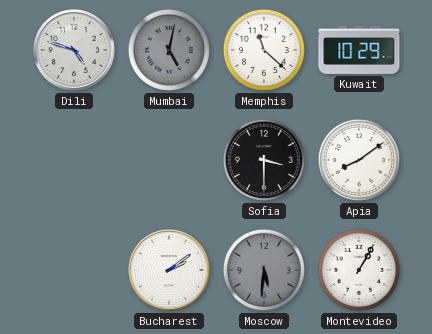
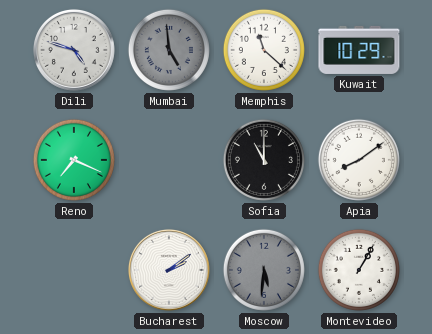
Mumbai: 5:02 -> 4:59 (169, 50)
Reno: none -> 7:19 (74, 160)
Sofia: 3:30 -> 11:00 (264, 160)
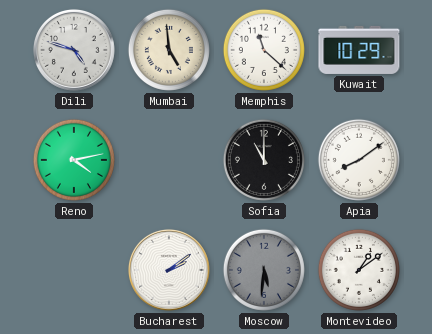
Mumbai dial: grey -> cream (169, 50)
Reno: 7:19 -> 4:13 (74, 160)
Montevideo: 1:05 -> 1:09 (359, 270)
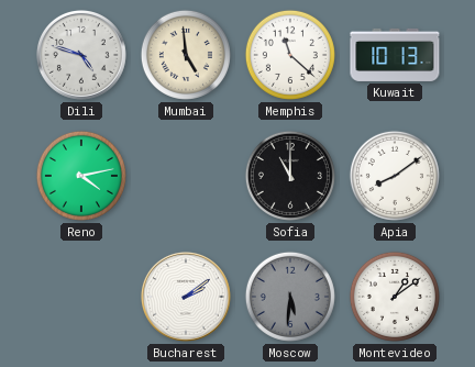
Kuwait: 10:29 -> 10:13 (395, 55)
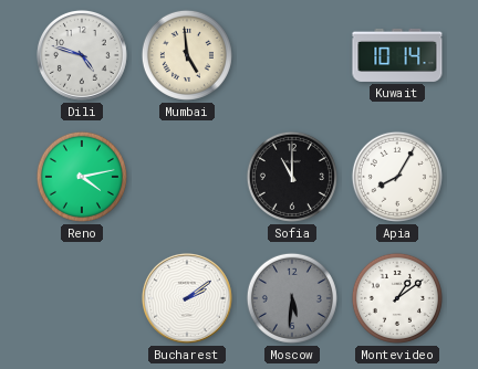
Memphis: 11:22 -> none (290, 55)
Kuwait: 10:13 -> 10:14 (397, 55)
Apia: 8:09 -> 8:05 (397, 177)
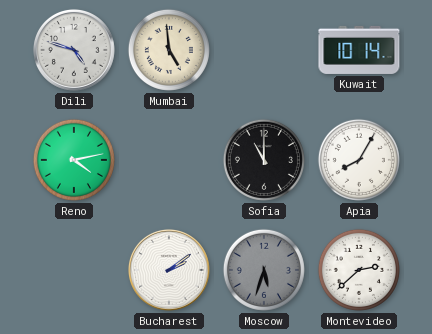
Moscow: 5:31 -> 5:33 (264, 270)
Montevideo: 1:09 -> 2:38 (359, 270)
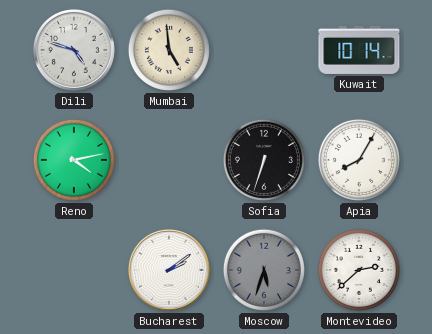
Sofia: 11:00 -> 6:33 (264, 160)
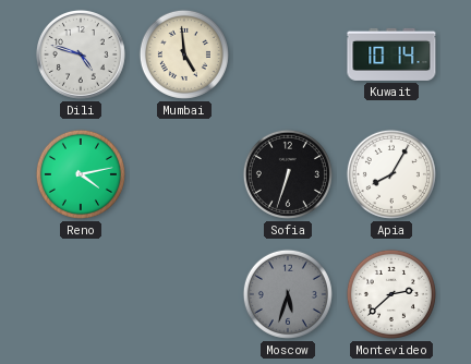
Bucharest: 2:09 -> none (169, 270)
